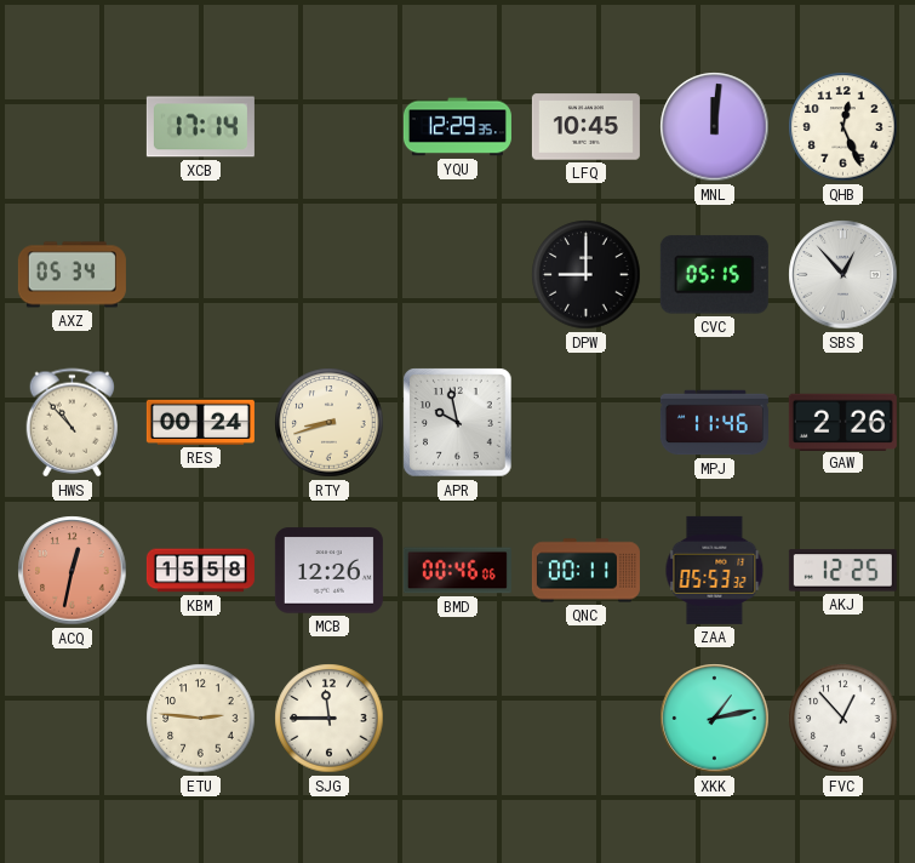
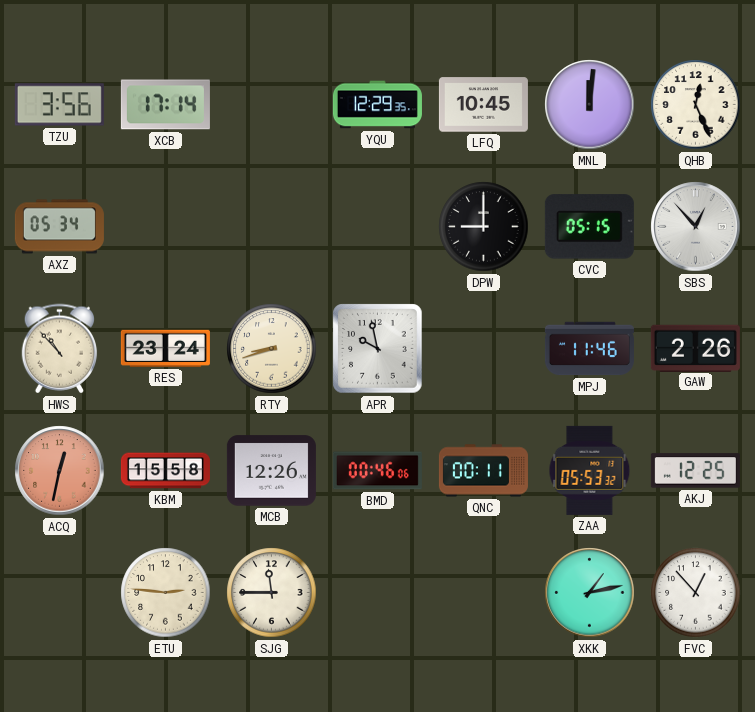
TZU: none -> 3:56 (59, 105)
RES: 00:24 -> 23:24 (165, 348)
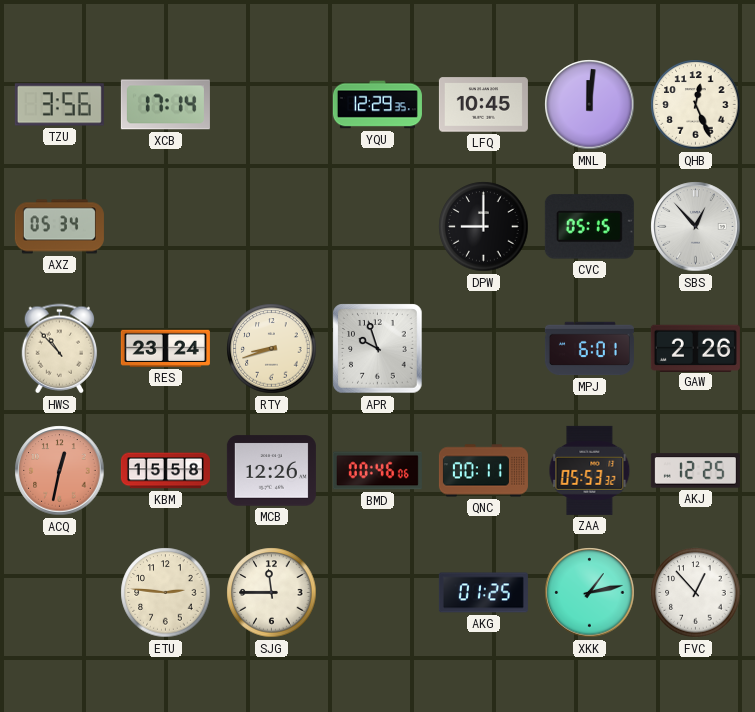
APR: 9:58 -> 9:57 (378, 349)
MPJ: 11:46 -> 6:01 (589, 349)
AKG: none -> 01:25 (483, 593)
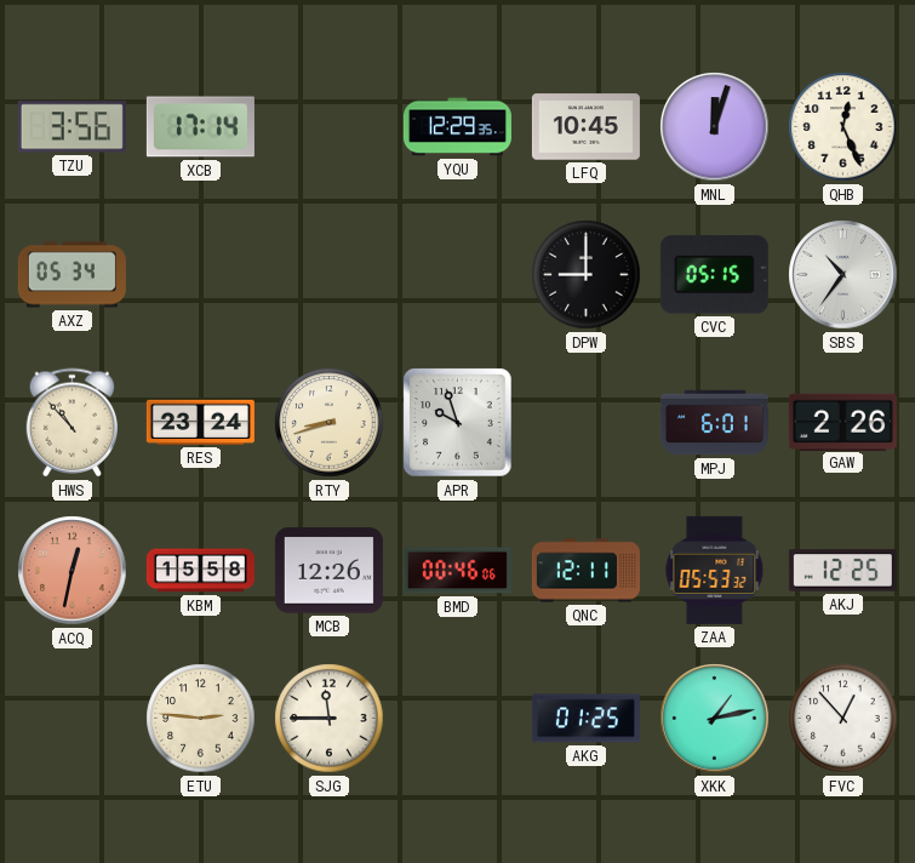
MNL: 12:01 -> 12:03 (715, 127)
SBS: 12:53 -> 10:36 (843, 275)
QNC: 00:11 -> 12:11 (585, 571)
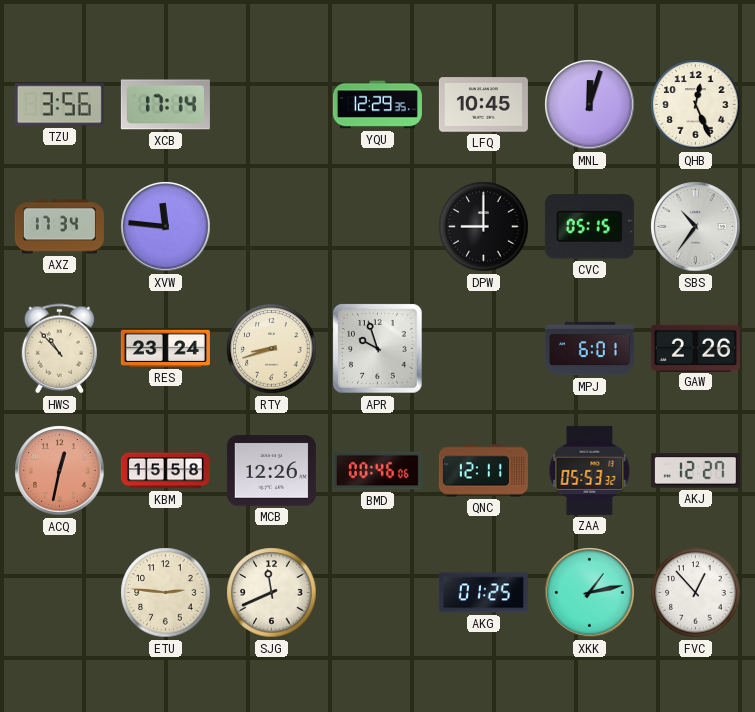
AXZ: 05:34 -> 17:34 (59, 227)
XVW: none -> 11:46 (166, 227)
AKJ: 12:25 -> 12:27 (695, 471)
SJG: 11:45 -> 11:41 (272, 593)
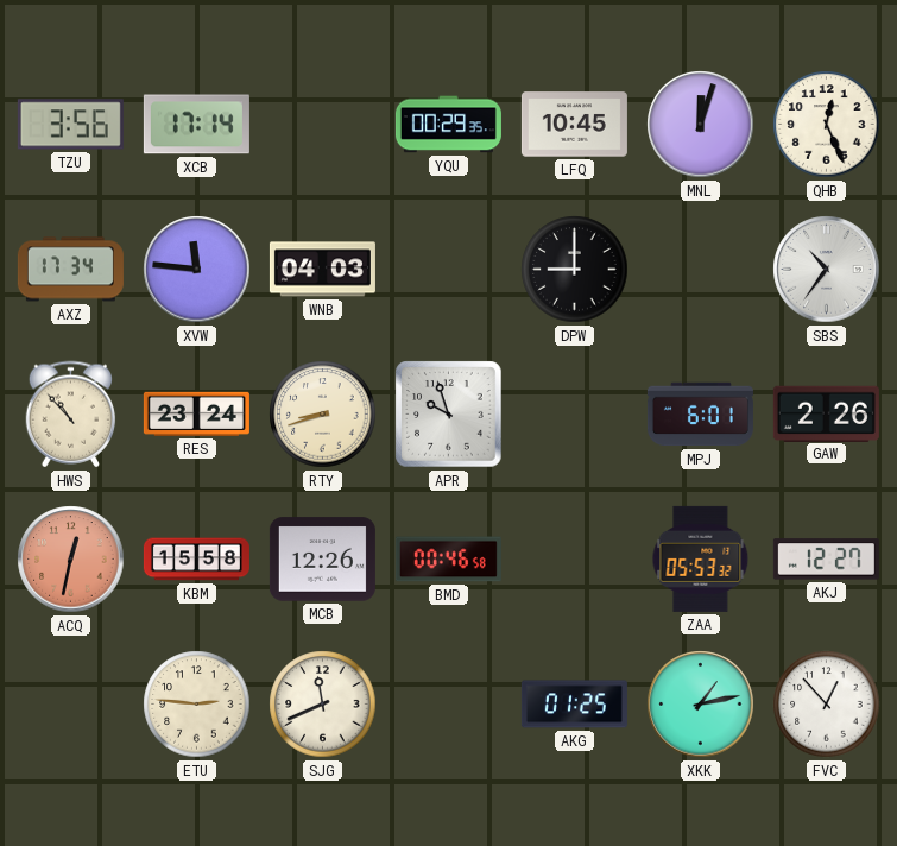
YQU: 12:29 -> 00:29 (448, 125)
WNB: none -> 04:03 (322, 270)
CVC: 05:15 -> none (589, 227)
BMD: 00:46:06 -> 00:46:58 (448, 560)
QNC: 12:11 -> none (483, 471)
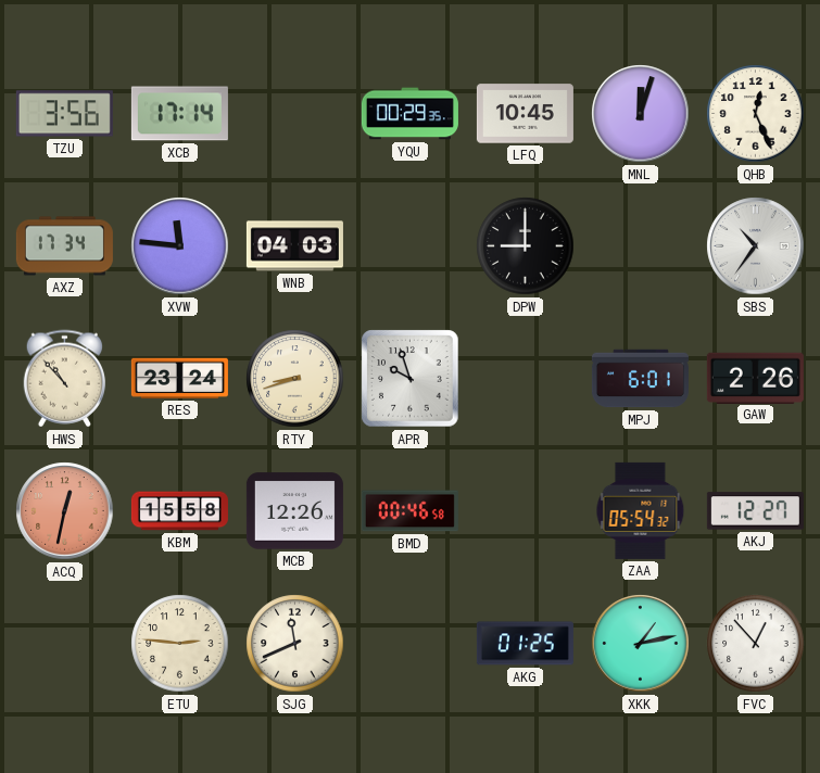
ZAA: 05:53 -> 05:54 (641, 510)
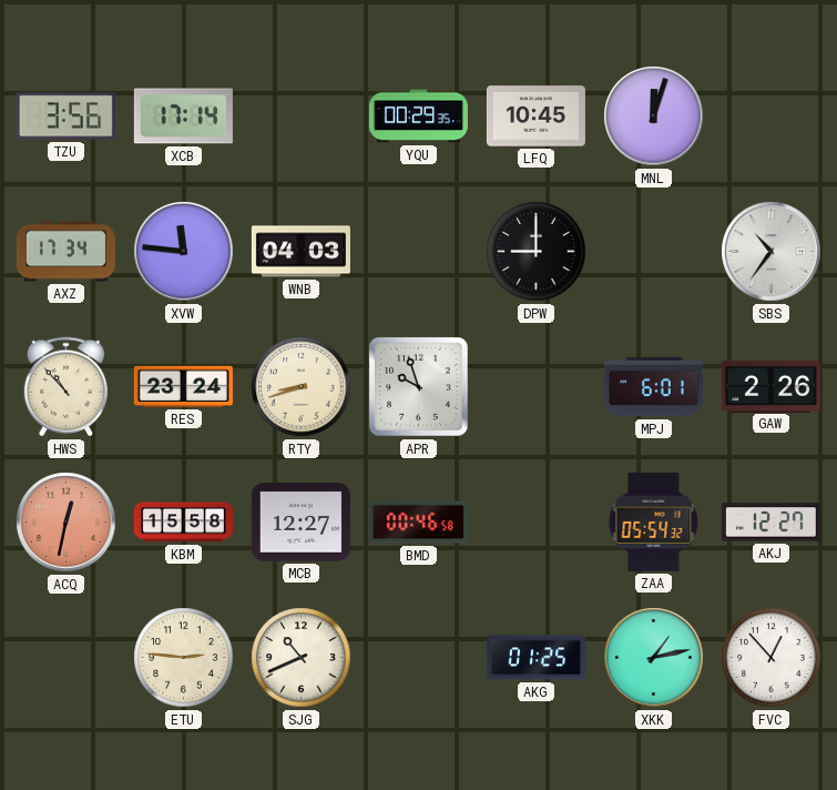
QHB: 12:26 -> none (756, 114)
MCB: 12:26 -> 12:27 (300, 523)
SJG: 11:41 -> 10:41 (302, 658)
